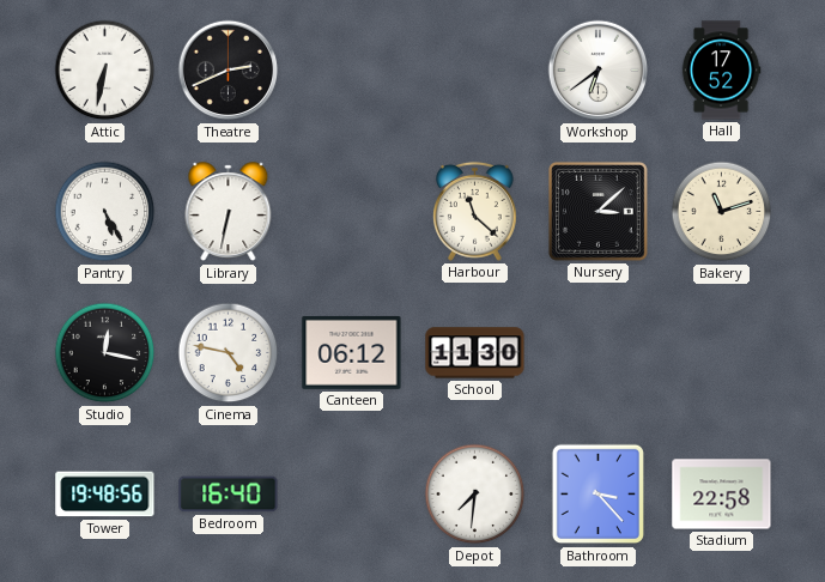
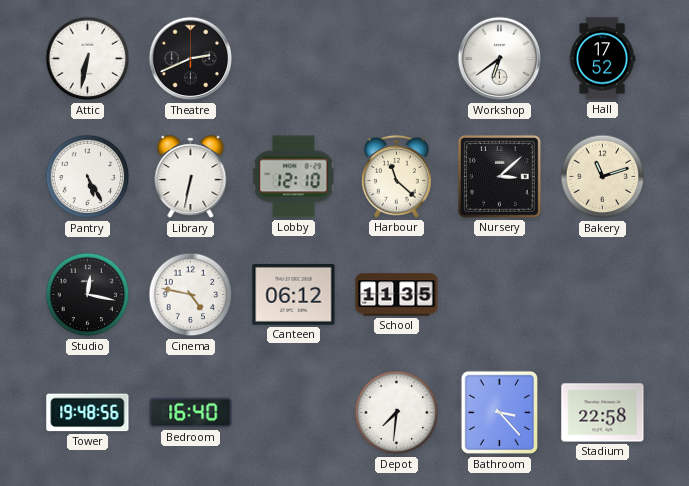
Lobby: none -> 12:10 (294, 177)
School: 11:30 -> 11:35 (397, 295)
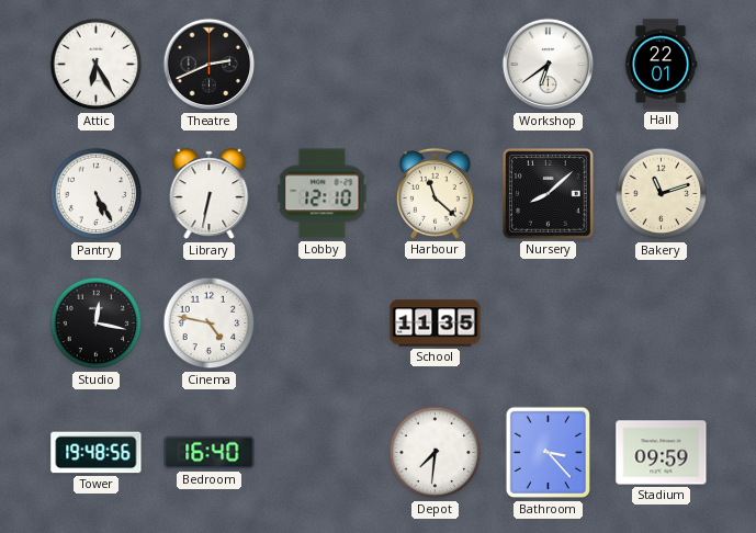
Attic: 6:32 -> 6:25 (97, 65)
Hall: 17:52 -> 22:01 (661, 65)
Nursery: 3:08 -> 8:08 (549, 194)
Canteen: 06:12 -> none (294, 294)
Stadium: 22:58 -> 09:59 (662, 453)
